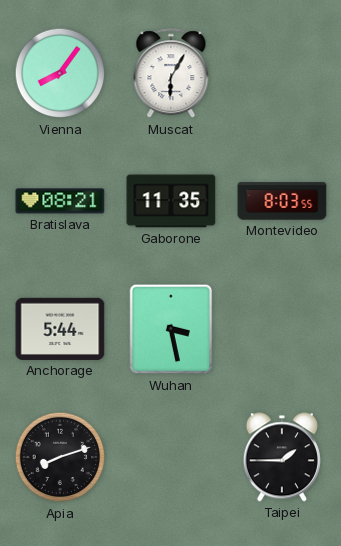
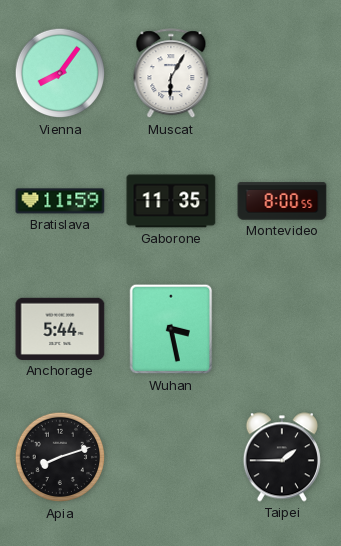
Bratislava: 08:21 -> 11:59 (60, 201)
Montevideo: 8:03 -> 8:00 (282, 201)
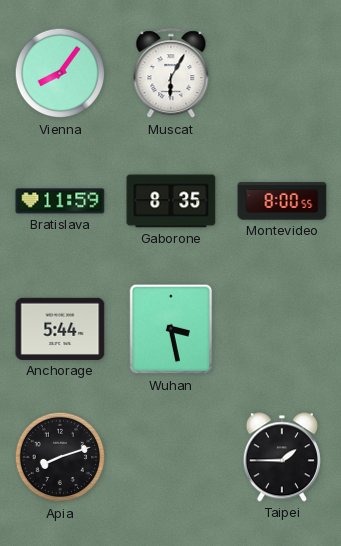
Gaborone: 11:35 -> 8:35 (171, 201)
